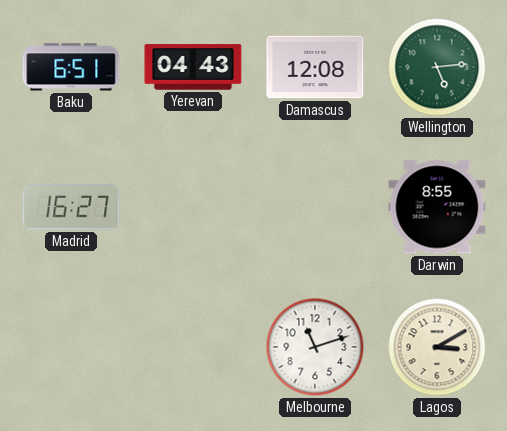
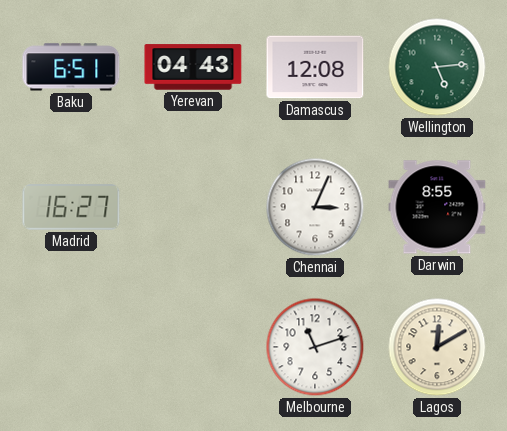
Chennai: none -> 3:04 (315, 207)
Lagos: 3:10 -> 12:10 (437, 347)
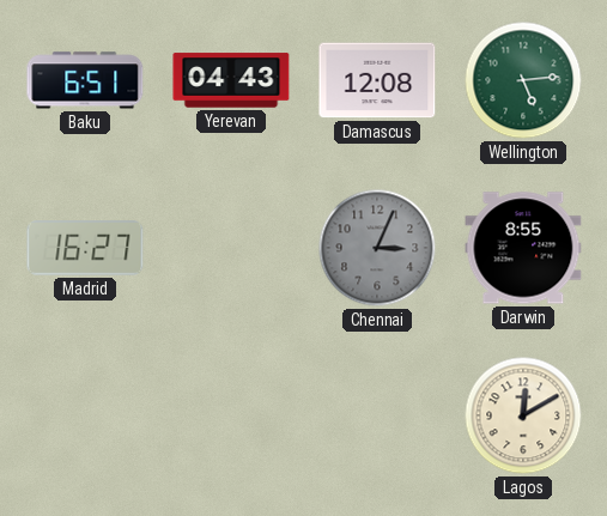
Chennai dial: white -> grey (377, 248)
Melbourne: 11:12 -> none (315, 347)
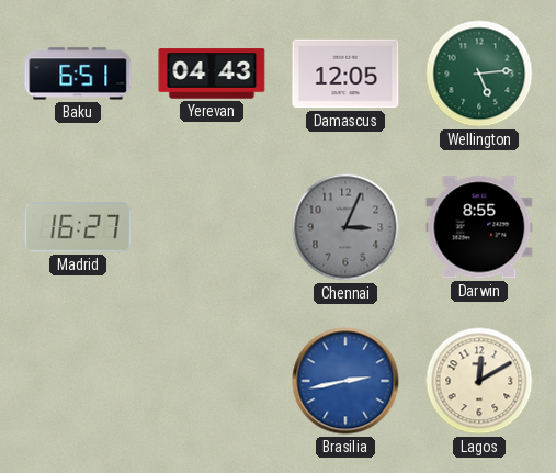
Damascus: 12:08 -> 12:05 (345, 74)
Brasilia: none -> 2:43 (345, 381)
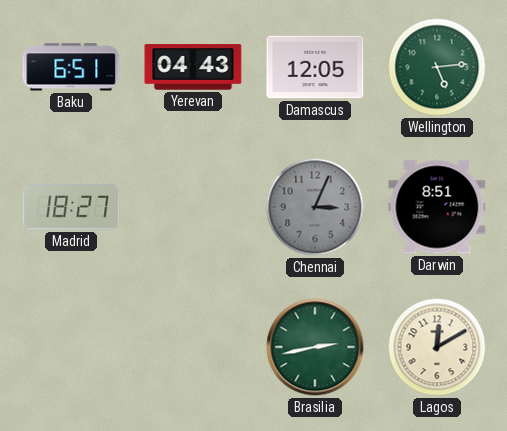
Madrid: 16:27 -> 18:27 (71, 207)
Darwin: 8:55 -> 8:51 (437, 207)
Brasilia dial: blue -> green (315, 347)
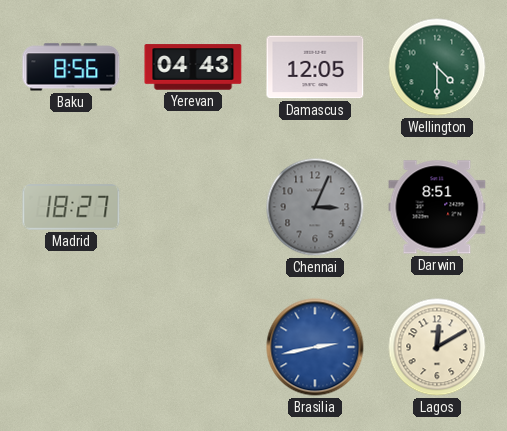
Baku: 6:51 -> 8:56 (71, 67)
Wellington: 5:14 -> 4:30 (437, 67)
Brasilia dial: green -> blue (315, 347)
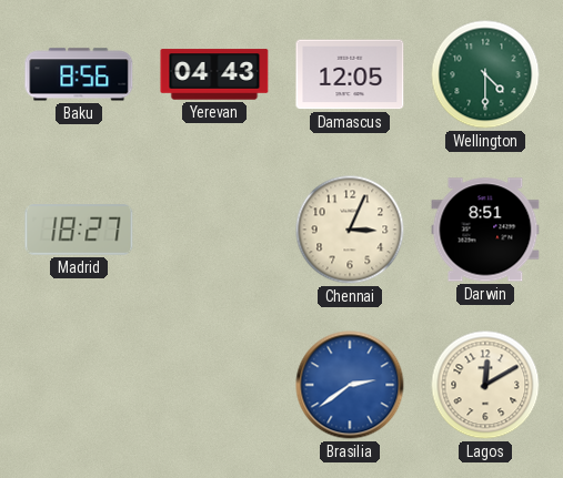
Chennai dial: grey -> cream (350, 230)
Brasilia: 2:43 -> 2:39 (350, 385)
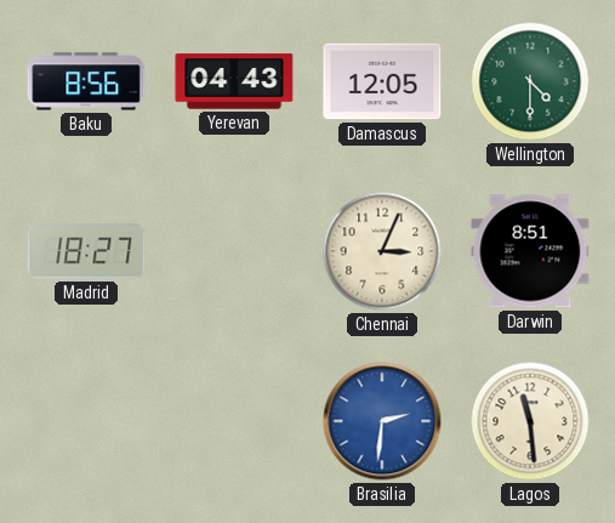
Brasilia: 2:39 -> 2:31 (382, 421)
Lagos: 12:10 -> 11:29 (530, 421)
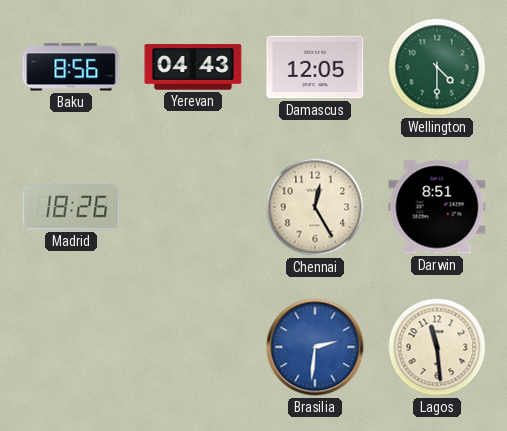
Madrid: 18:27 -> 18:26 (71, 207)
Chennai: 3:04 -> 12:25 (315, 207)
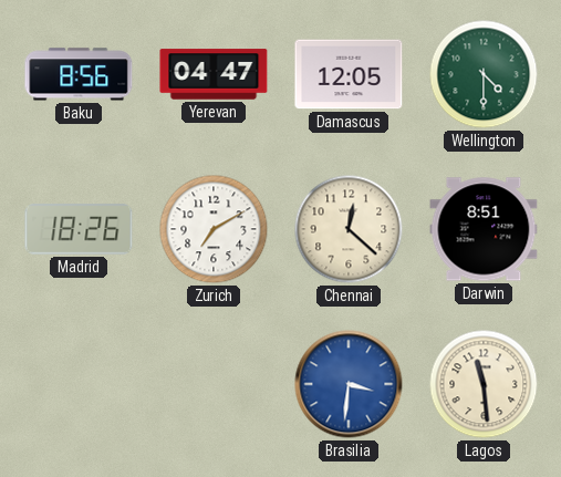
Yerevan: 04:43 -> 04:47 (214, 74)
Zurich: none -> 7:10 (214, 229)
Chennai: 12:25 -> 12:22 (349, 229)
Brasilia: 2:31 -> 3:31 (349, 384)
